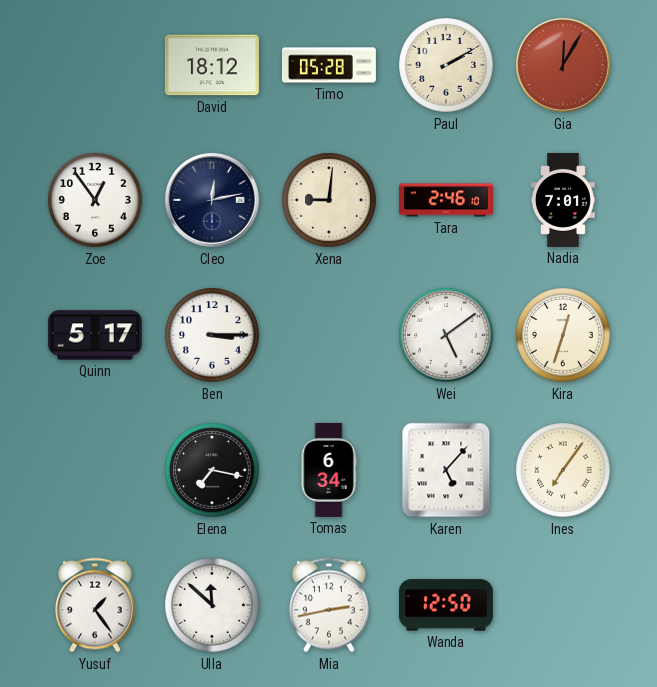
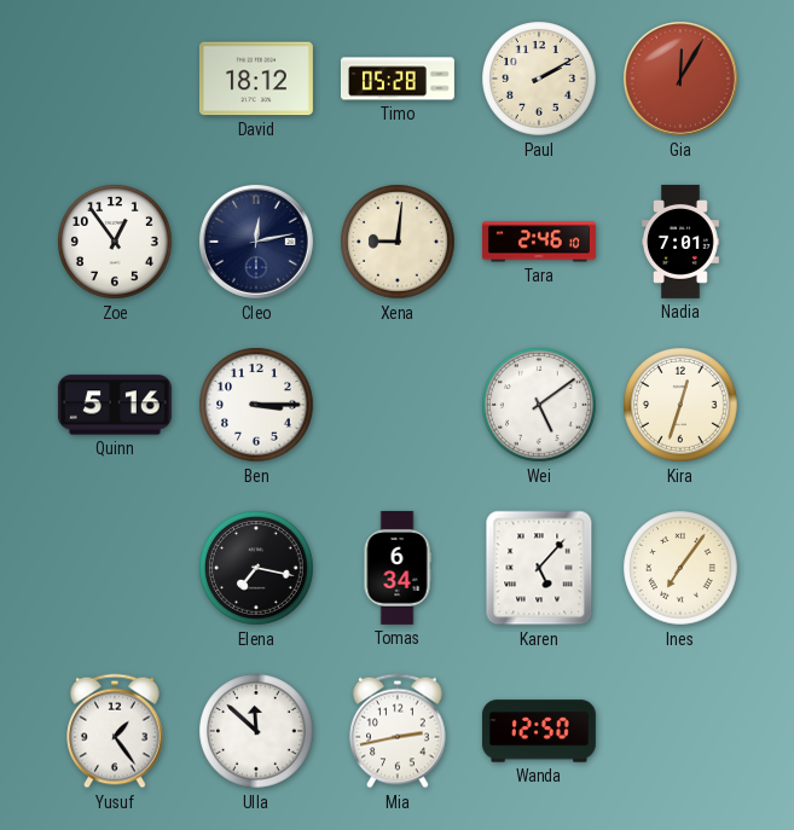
Quinn: 5:17 -> 5:16 (115, 405)
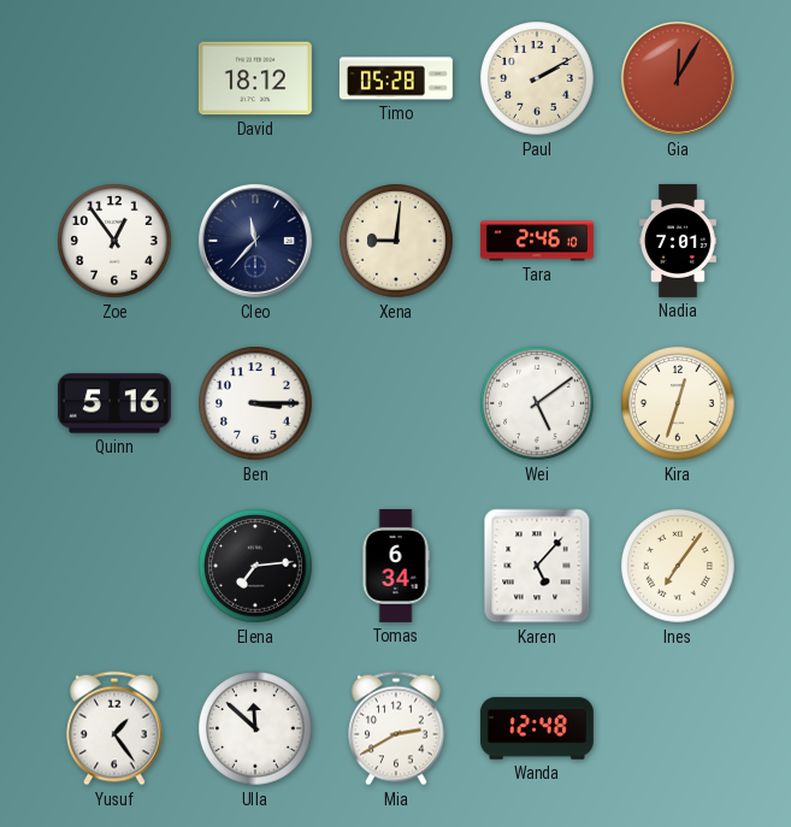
Cleo: 12:13 -> 11:37 (255, 241)
Elena: 7:17 -> 7:14 (255, 566)
Mia: 2:43 -> 2:40 (396, 728)
Wanda: 12:50 -> 12:48 (537, 728)
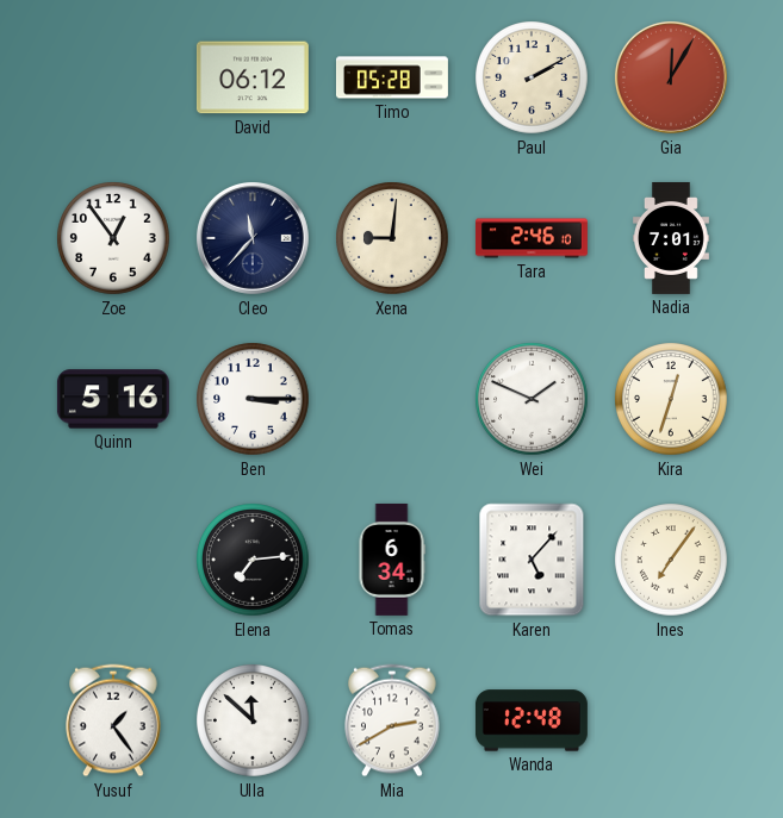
David: 18:12 -> 06:12 (253, 77)
Wei: 5:09 -> 1:49 (532, 399)
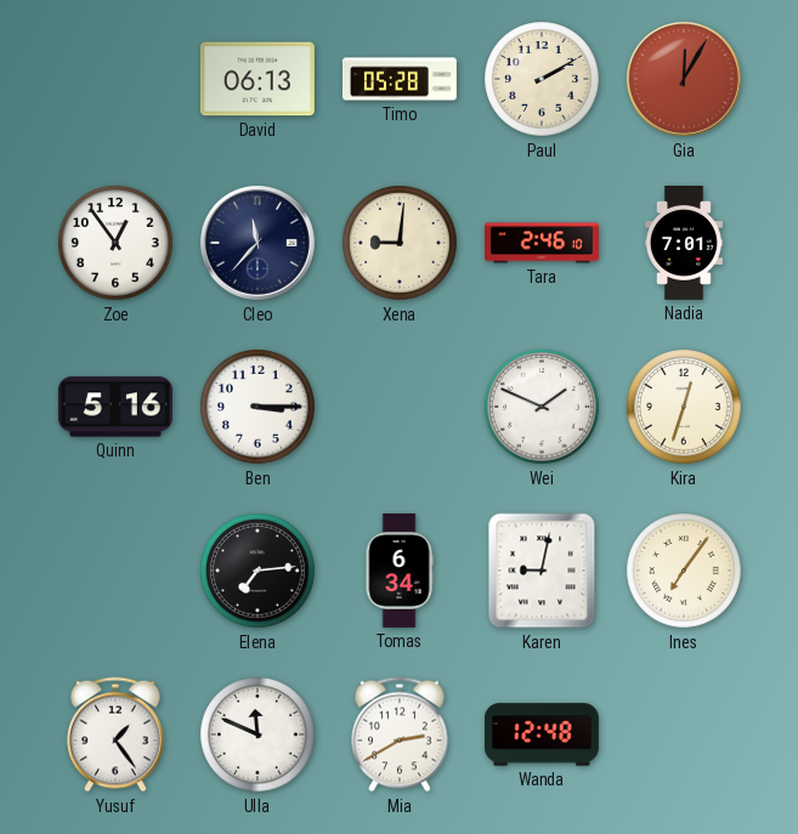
David: 06:12 -> 06:13 (257, 79)
Karen: 5:07 -> 9:02 (542, 571)
Ulla: 11:52 -> 11:49 (257, 734)
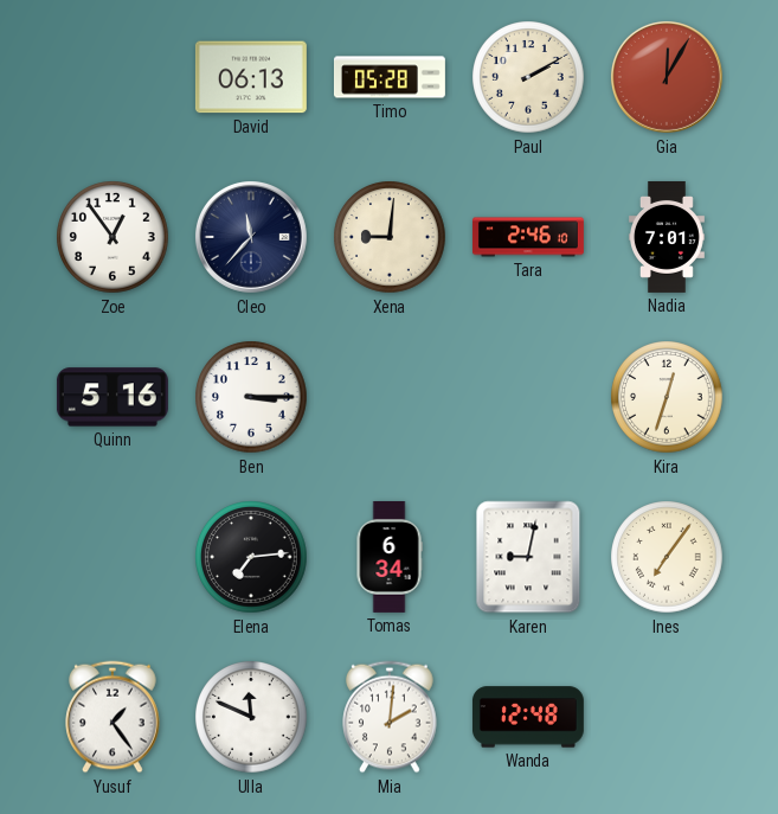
Wei: 1:49 -> none (542, 407)
Mia: 2:40 -> 2:01 (390, 717)
